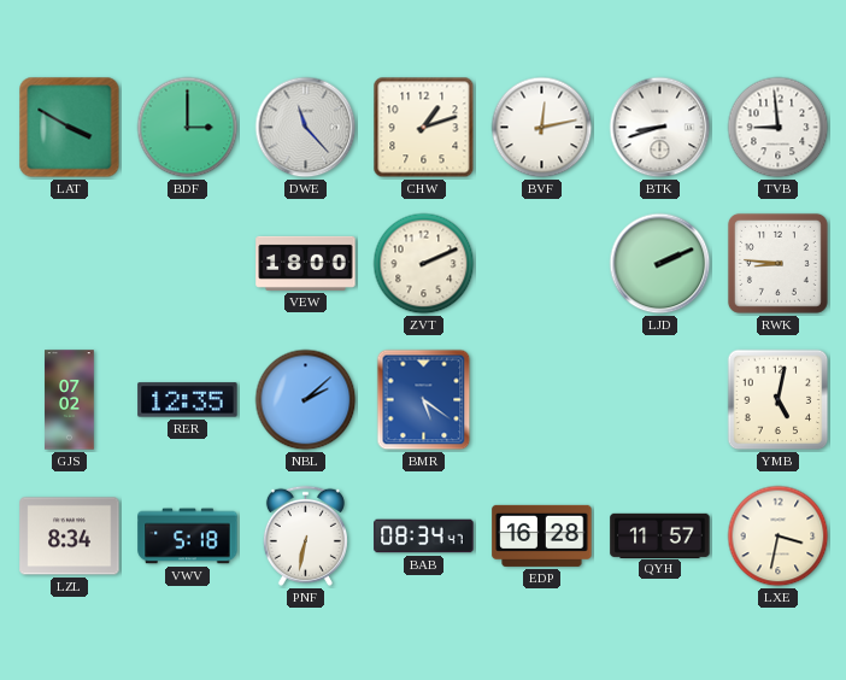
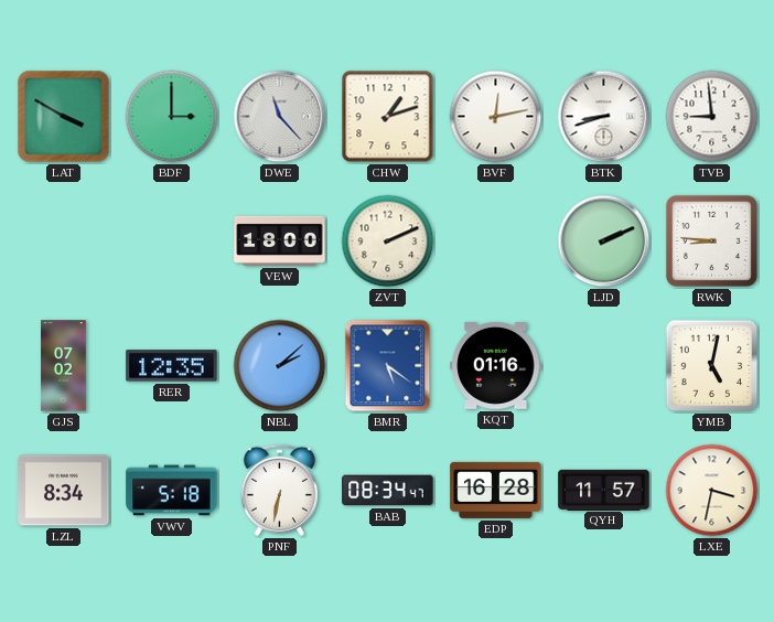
KQT: none -> 01:16 (496, 365)
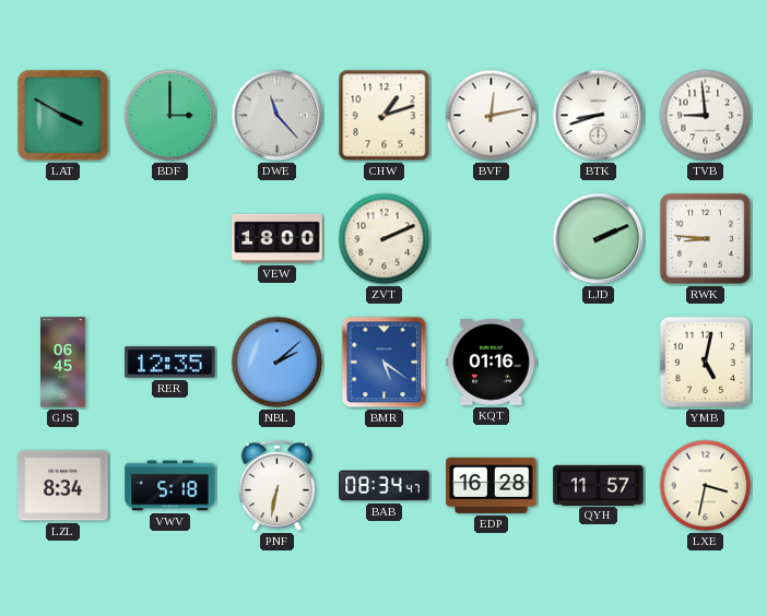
GJS: 07:02 -> 06:45 (63, 363)
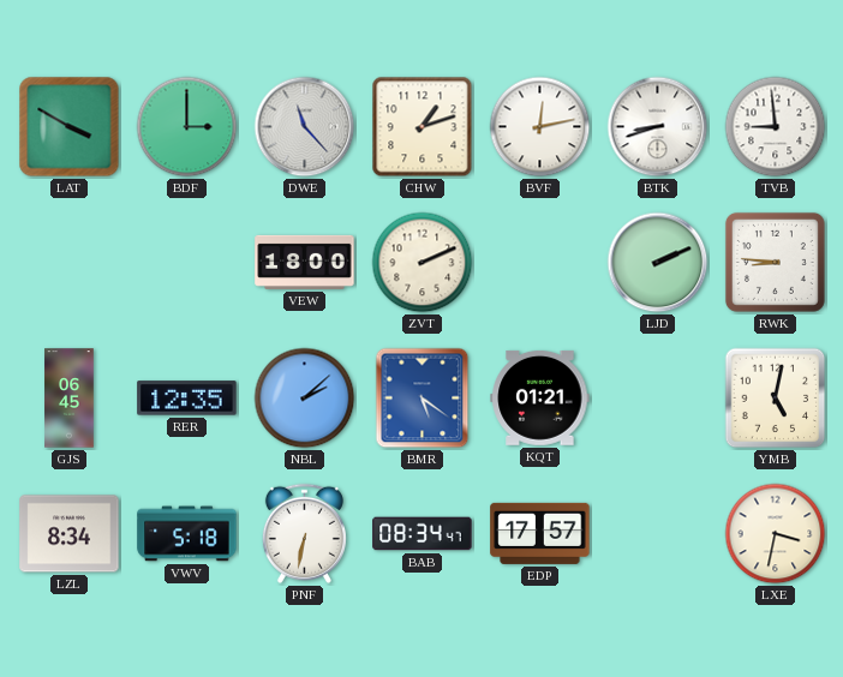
KQT: 01:16 -> 01:21 (540, 397)
EDP: 16:28 -> 17:57 (540, 533)
QYH: 11:57 -> none (599, 485)
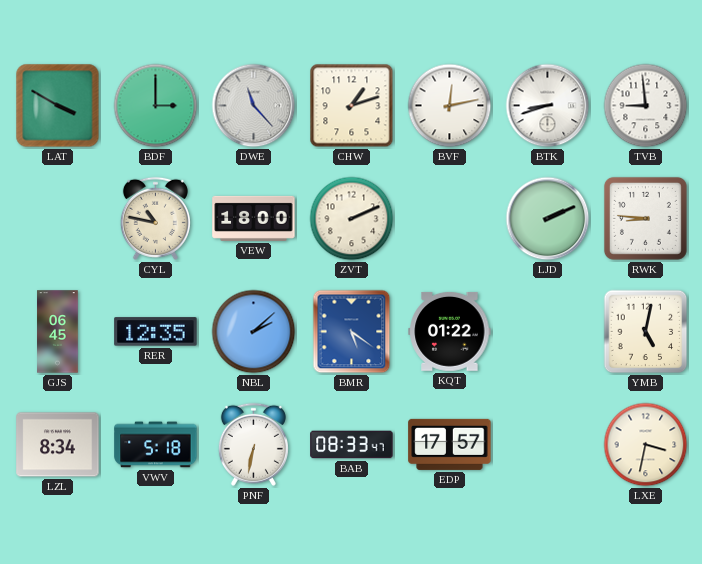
CYL: none -> 10:47 (155, 218)
KQT: 01:21 -> 01:22 (450, 331)
BAB: 08:34 -> 08:33 (352, 445)
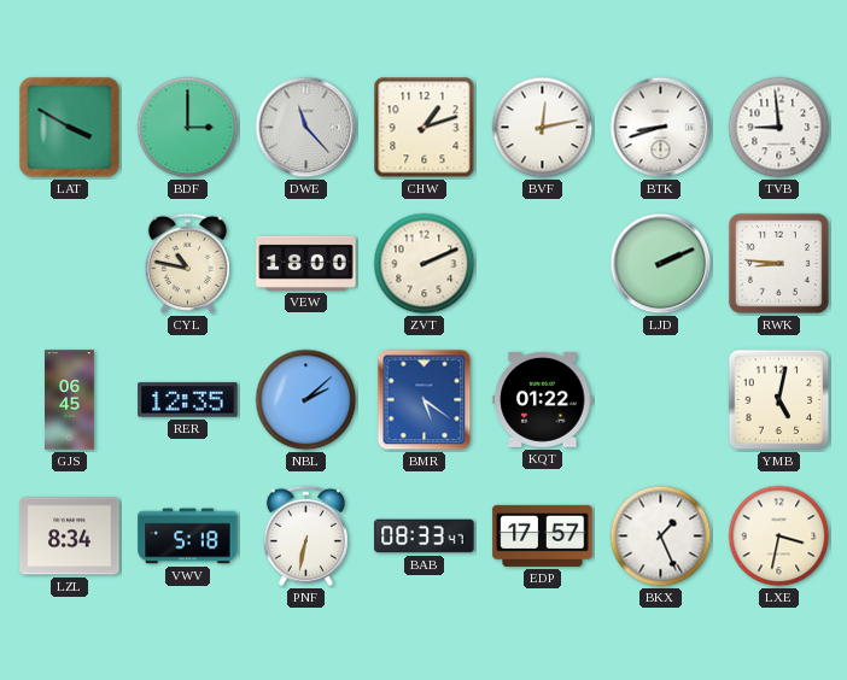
BKX: none -> 1:26 (661, 537)
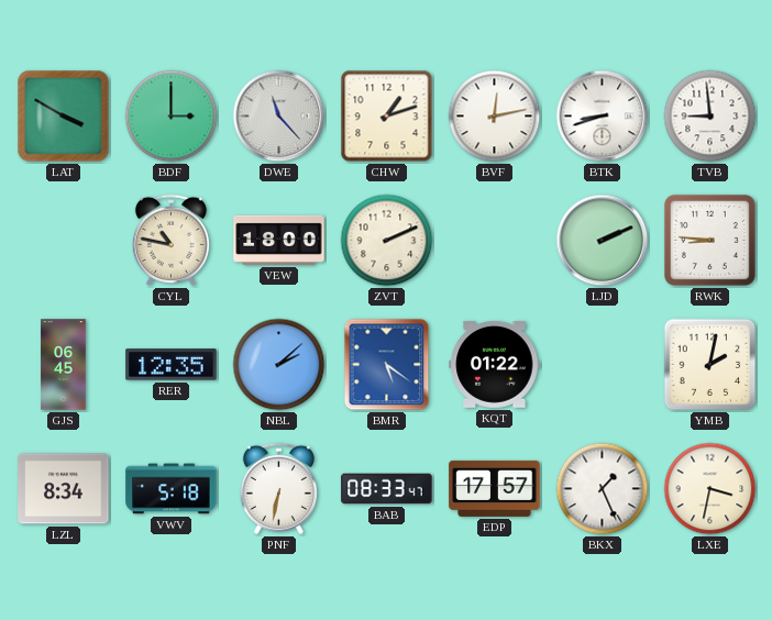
YMB: 5:02 -> 2:02 (710, 365)
